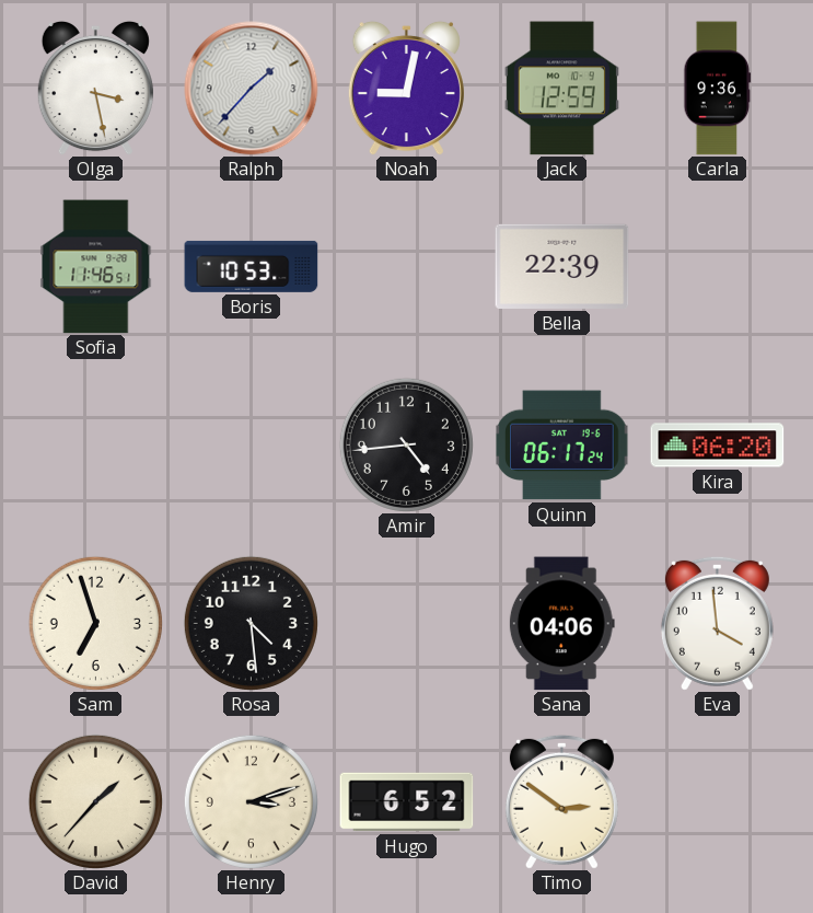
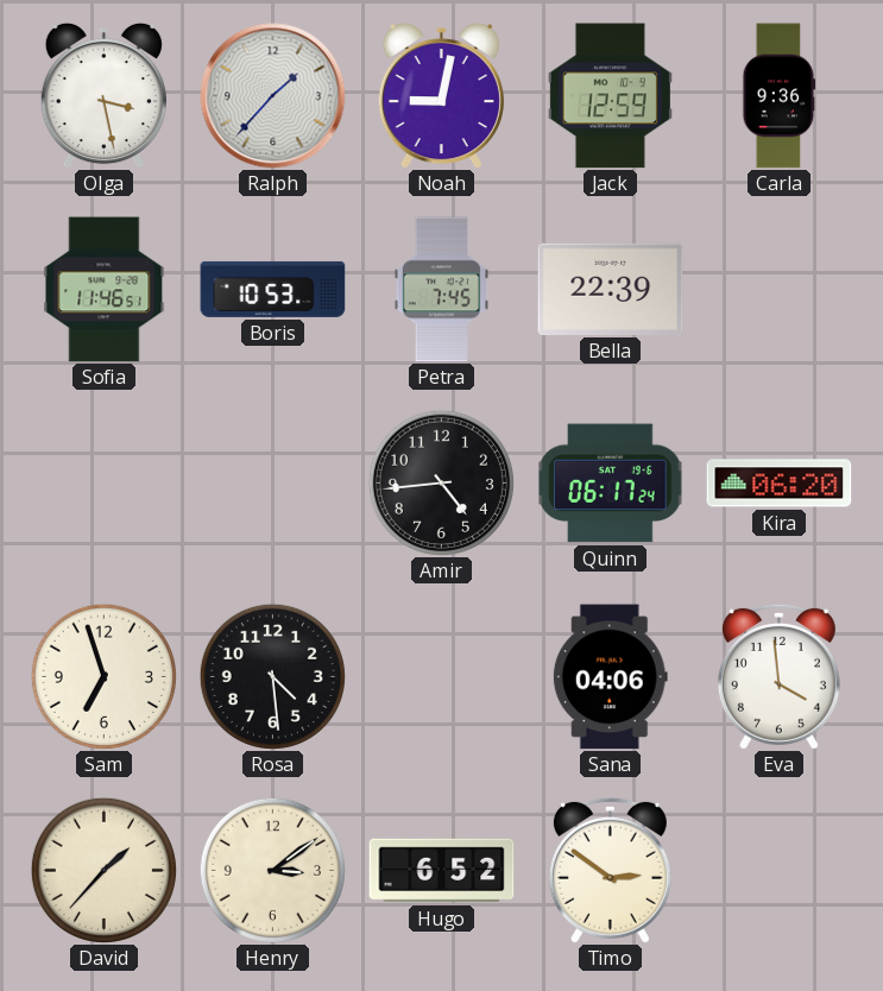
Petra: none -> 7:45 (441, 290)
Henry: 3:12 -> 3:09 (272, 870)
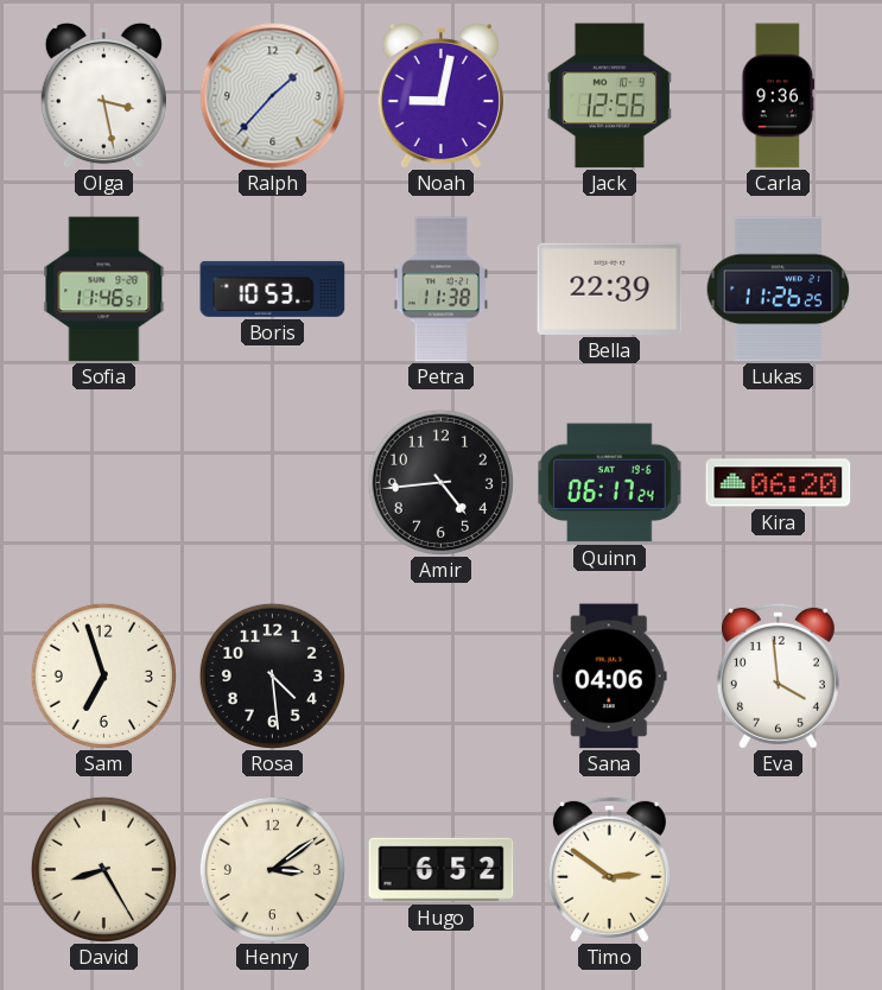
Jack: 12:59 -> 12:56 (609, 96)
Petra: 7:45 -> 11:38 (440, 290)
Lukas: none -> 11:26 (779, 290)
David: 1:37 -> 8:25 (103, 869)
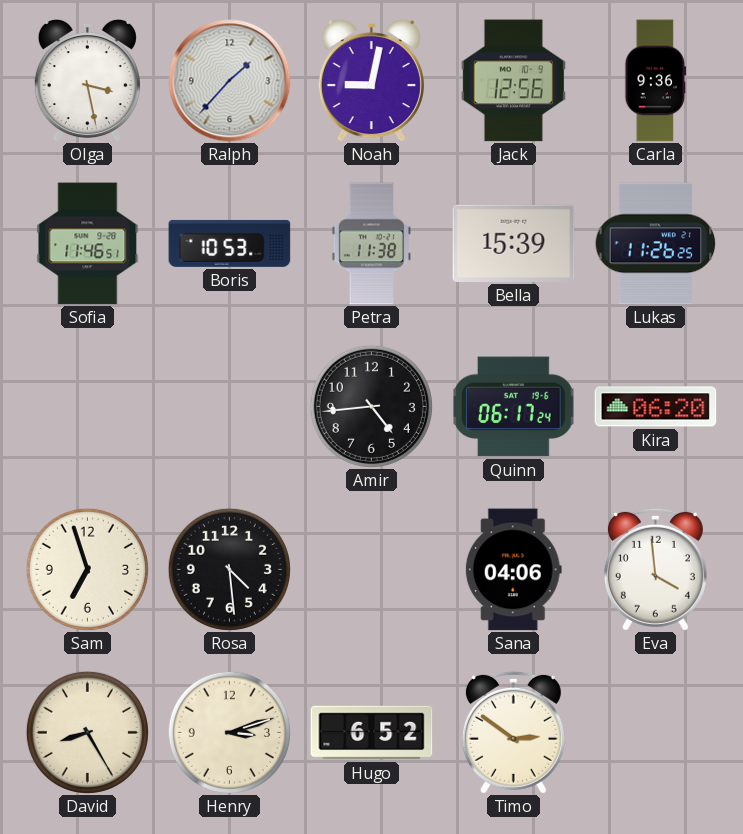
Bella: 22:39 -> 15:39 (514, 243)
Henry: 3:09 -> 3:12 (229, 732)
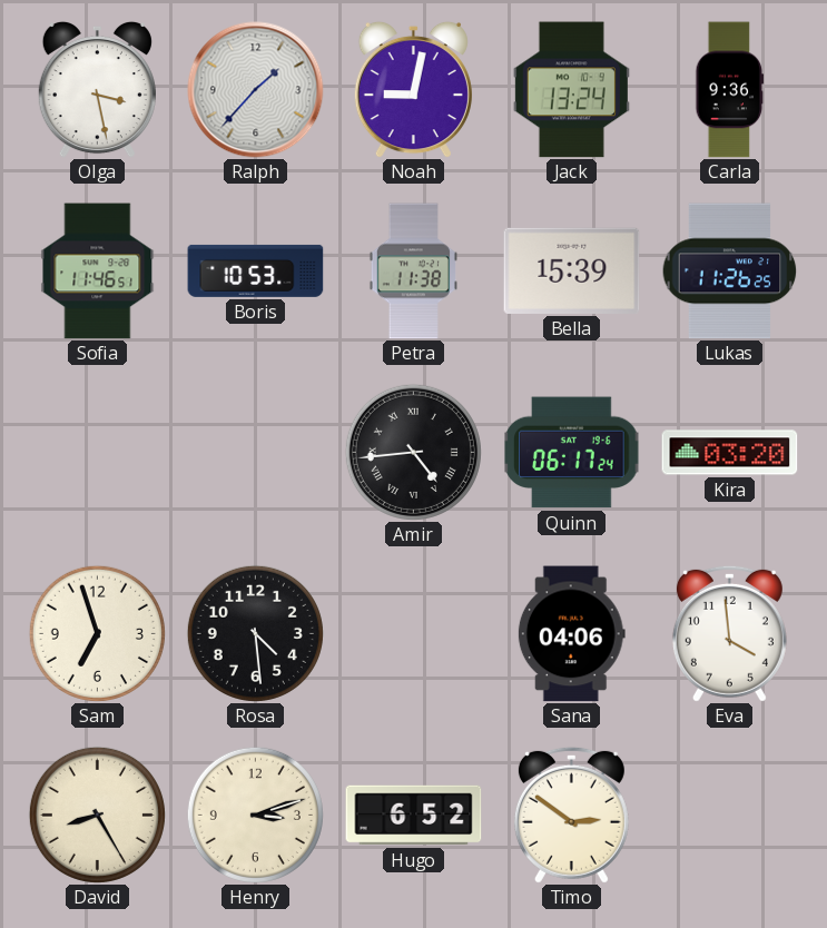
Jack: 12:56 -> 13:24 (571, 90)
Amir numerals: Arabic -> Roman (413, 452)
Kira: 06:20 -> 03:20 (730, 453)
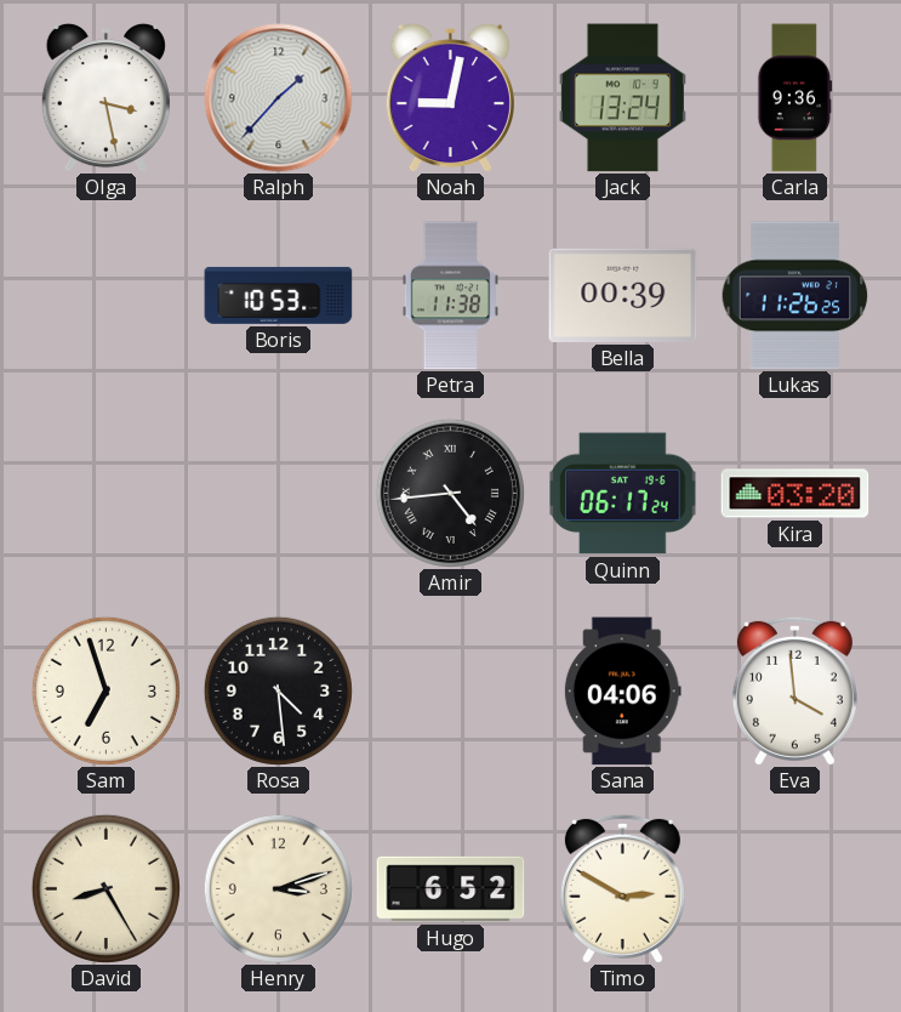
Sofia: 11:46 -> none (98, 272)
Bella: 15:39 -> 00:39 (623, 295)
Timo: 2:51 -> 2:50 (622, 888)
